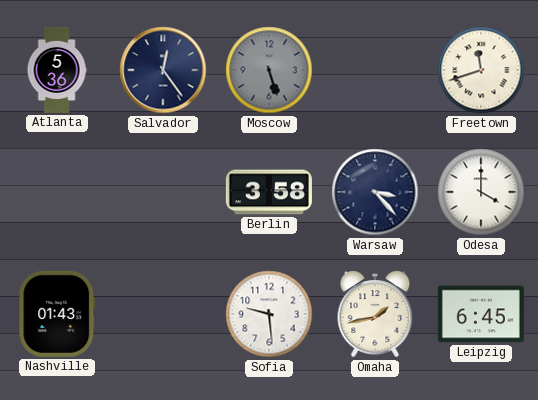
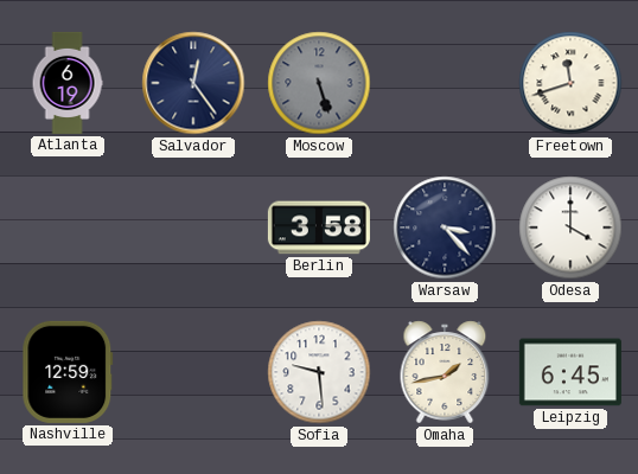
Atlanta: 5:36 -> 6:19 (68, 83)
Nashville: 01:43 -> 12:59 (68, 372)
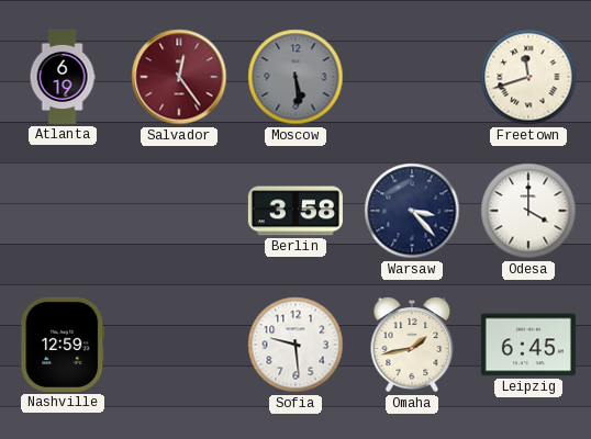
Salvador dial: navy -> burgundy (179, 77)
Moscow: 5:27 -> 5:29 (295, 77)
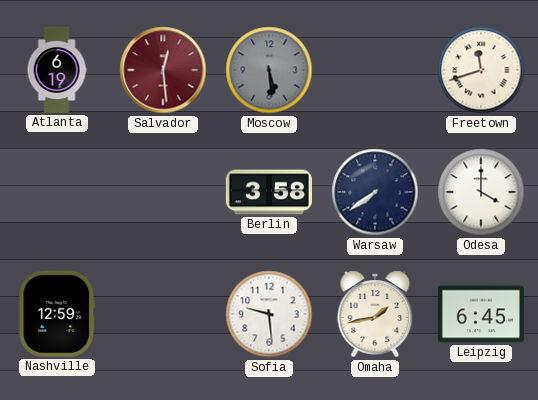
Salvador: 12:24 -> 12:29 (163, 70)
Warsaw: 3:23 -> 7:39 (375, 192)
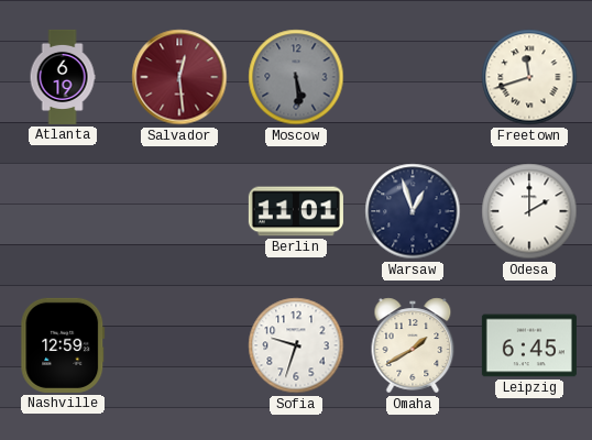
Berlin: 3:58 -> 11:01 (296, 211)
Warsaw: 7:39 -> 12:57 (413, 211)
Odesa: 4:00 -> 2:00 (529, 211)
Sofia: 9:29 -> 9:33 (296, 345)
Omaha: 1:43 -> 1:40 (413, 345)
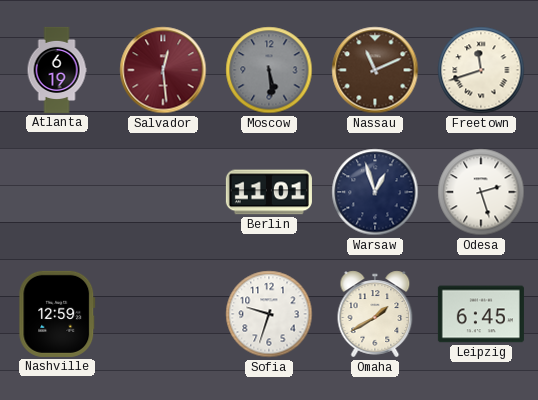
Nassau: none -> 11:11 (375, 70)
Odesa: 2:00 -> 2:27 (481, 192)
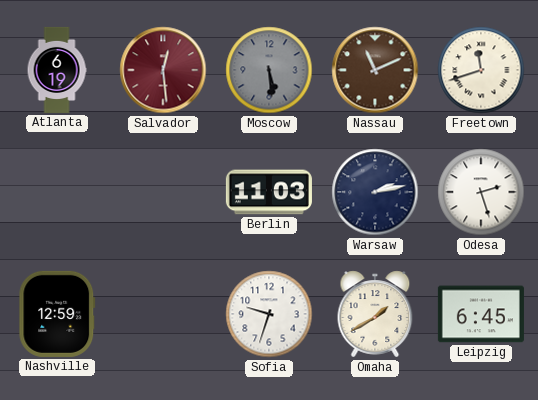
Berlin: 11:01 -> 11:03 (269, 192)
Warsaw: 12:57 -> 2:13 (375, 192)
